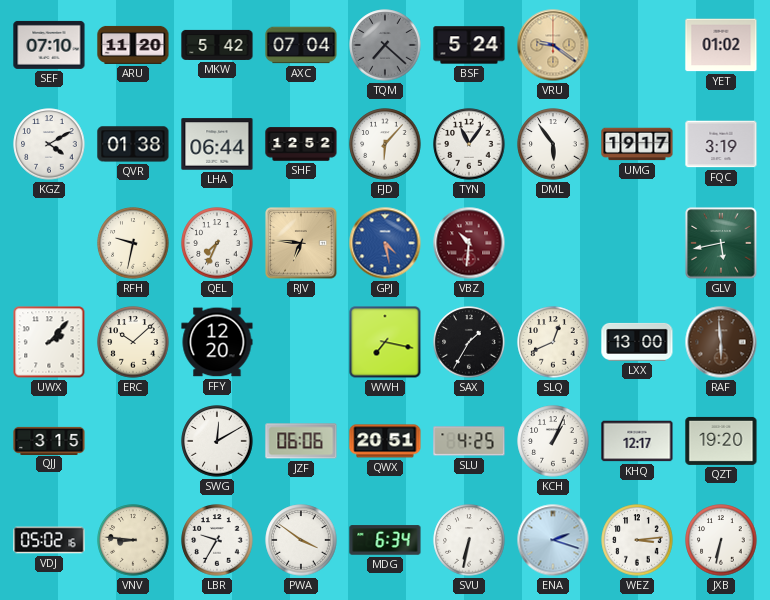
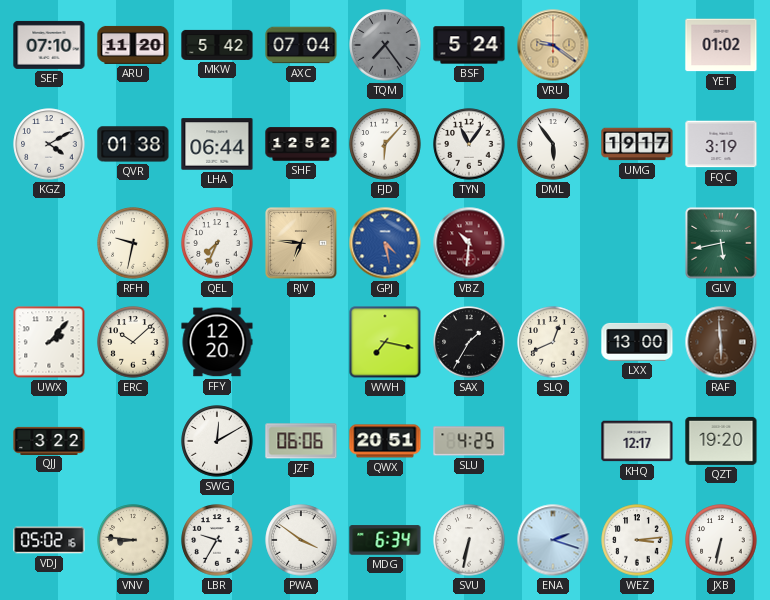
TQM: 7:22 -> 7:24 (385, 45)
QJJ: 3:15 -> 3:22 (49, 440)
KCH: 1:04 -> none (553, 441)
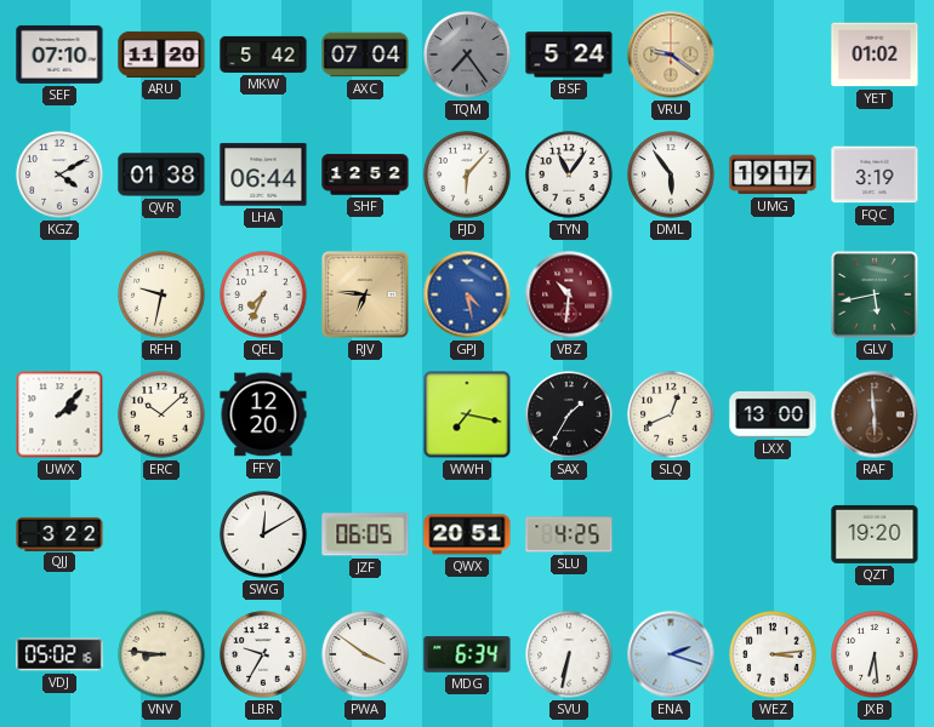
JZF: 06:06 -> 06:05 (365, 534)
KHQ: 12:17 -> none (637, 441)
JXB: 6:32 -> 6:29 (875, 654)
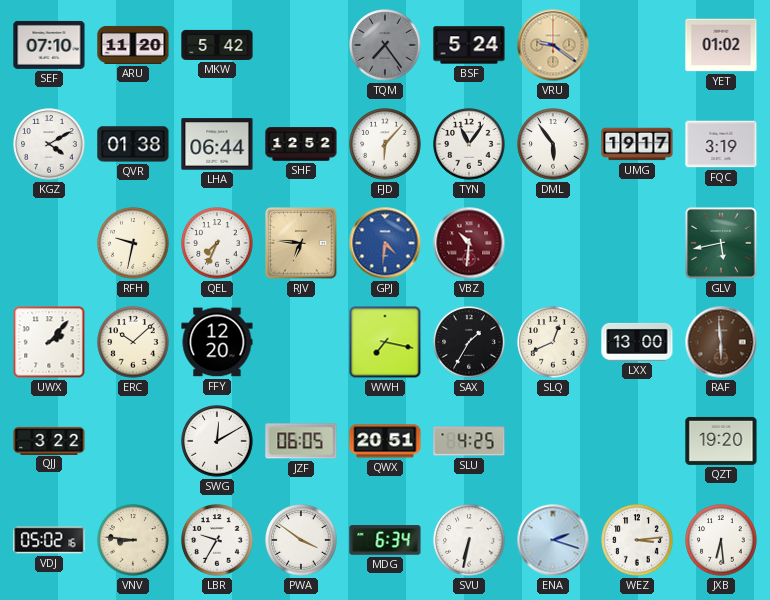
AXC: 07:04 -> none (365, 55)
GPJ: 4:28 -> 4:31 (385, 243)
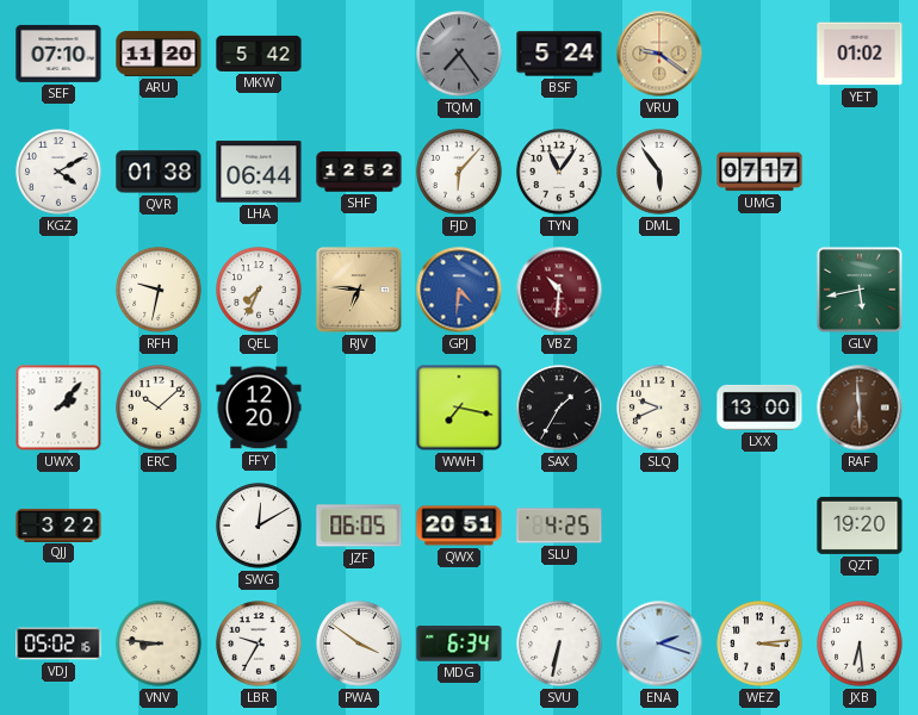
UMG: 19:17 -> 07:17 (759, 172)
FQC: 3:19 -> none (721, 144)
SLQ: 12:41 -> 9:41 (659, 408)
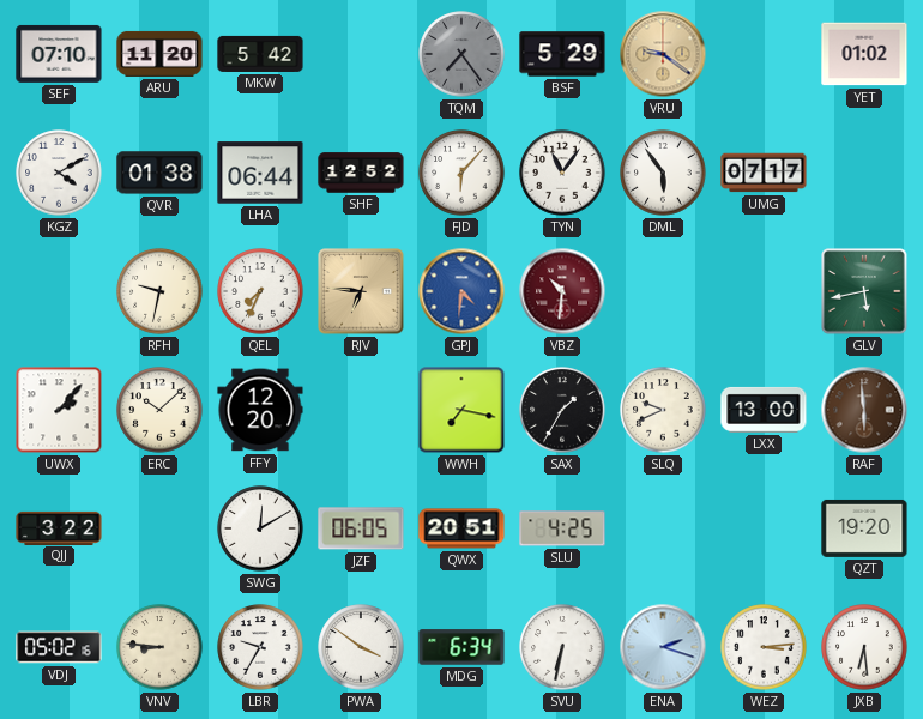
BSF: 5:24 -> 5:29 (562, 54)
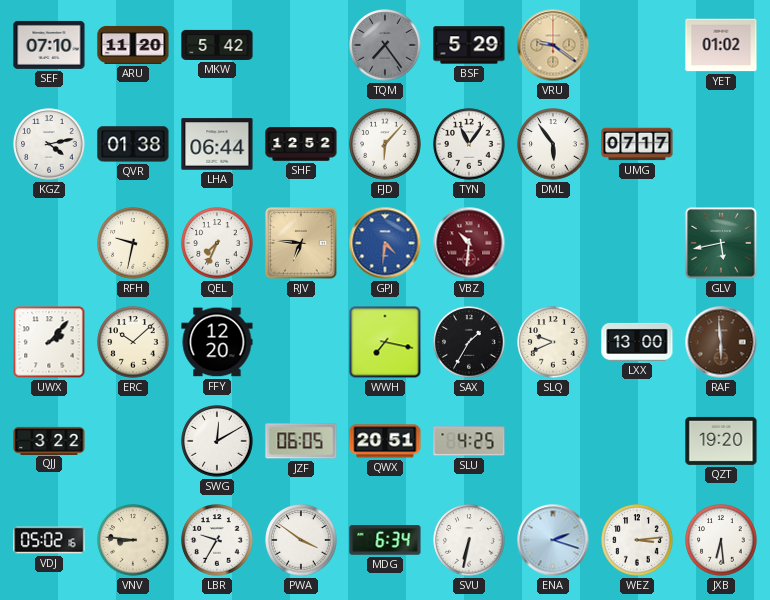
KGZ: 4:10 -> 4:13 (49, 144)
